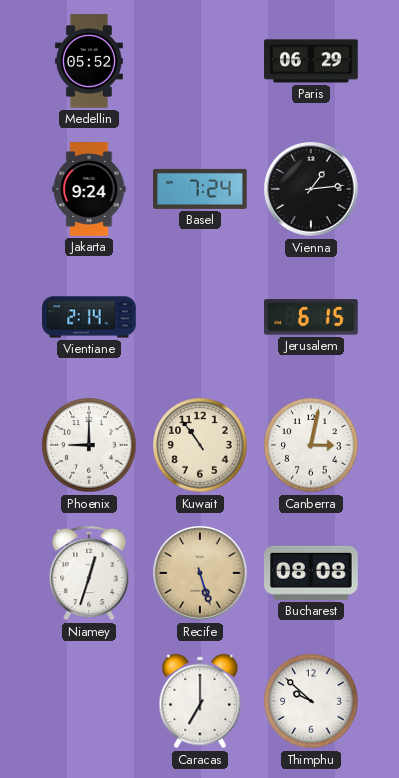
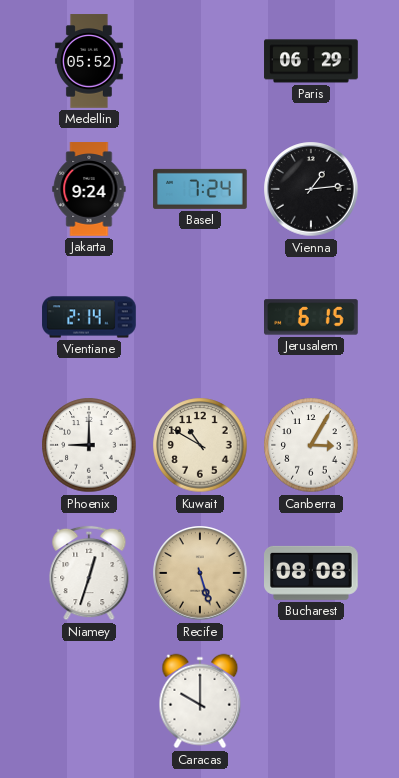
Kuwait: 10:54 -> 10:50 (200, 445)
Canberra: 3:02 -> 3:05 (311, 445)
Caracas: 7:00 -> 10:00 (200, 701)
Thimphu: 9:52 -> none (311, 701)
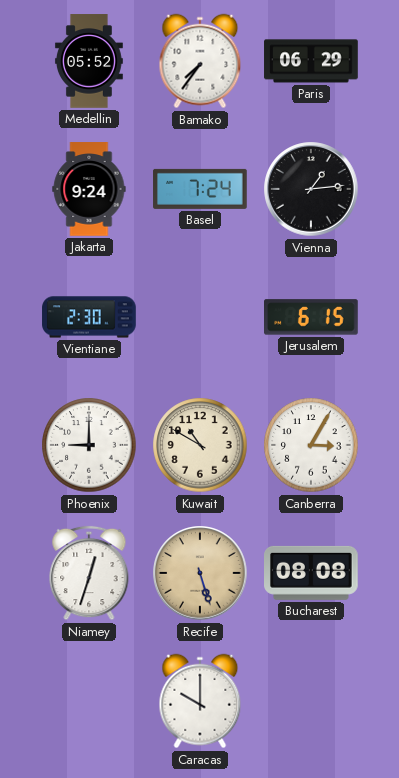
Bamako: none -> 7:36 (200, 61)
Vientiane: 2:14 -> 2:30 (89, 317)
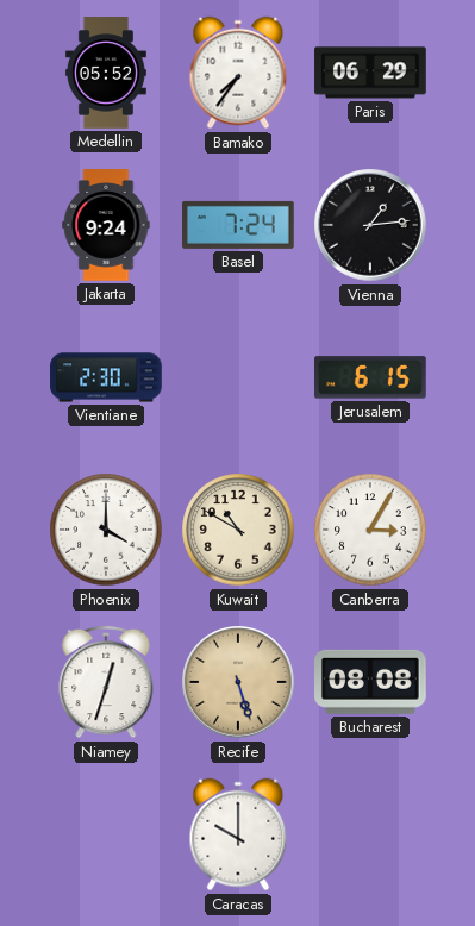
Phoenix: 9:00 -> 4:00 (106, 530)
